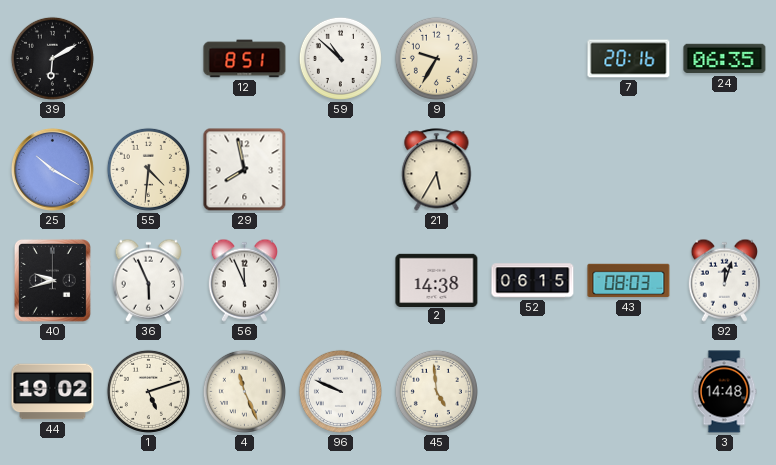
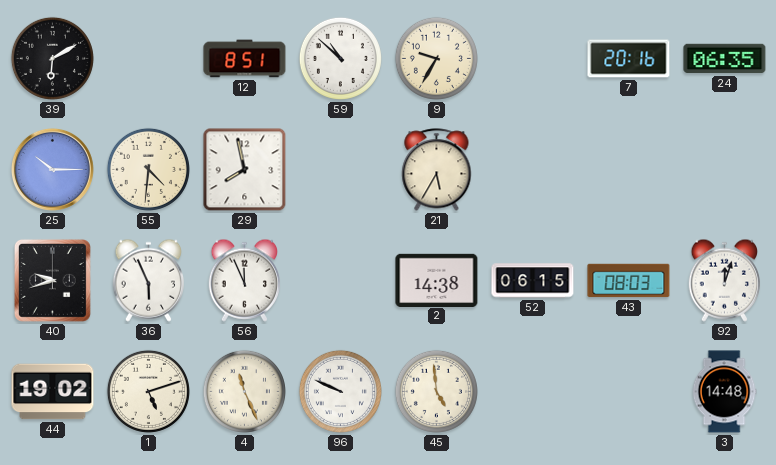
25: 10:20 -> 10:15 (52, 169)
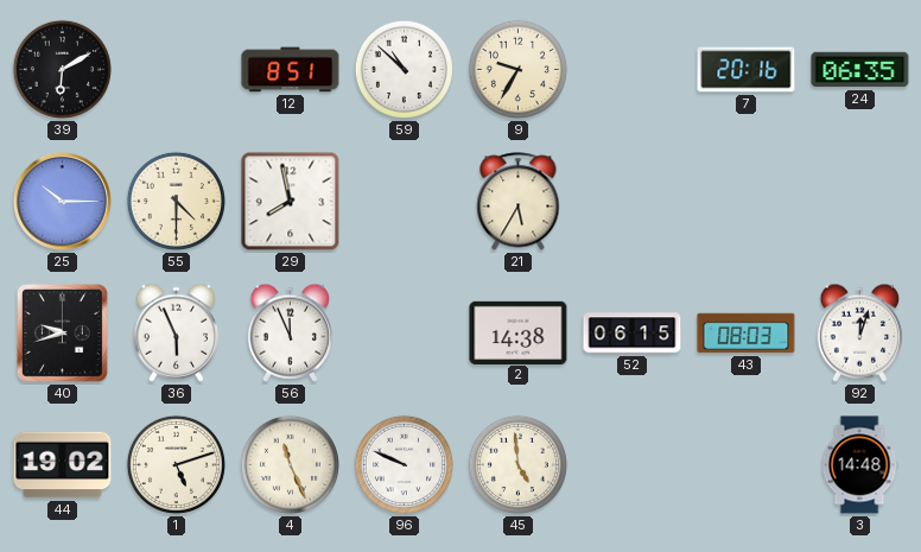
55: 4:31 -> 4:30 (176, 201)
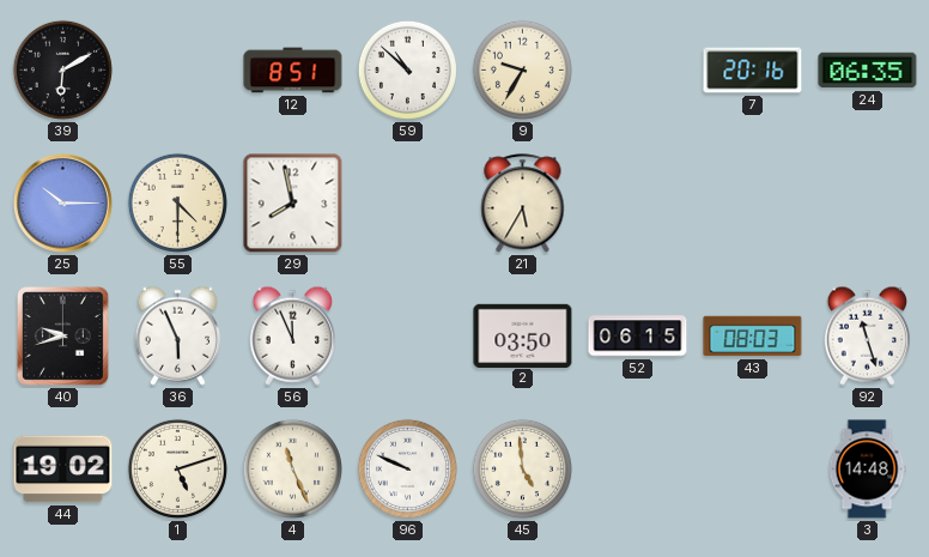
2: 14:38 -> 03:50 (523, 335)
92: 12:03 -> 11:27 (867, 335)
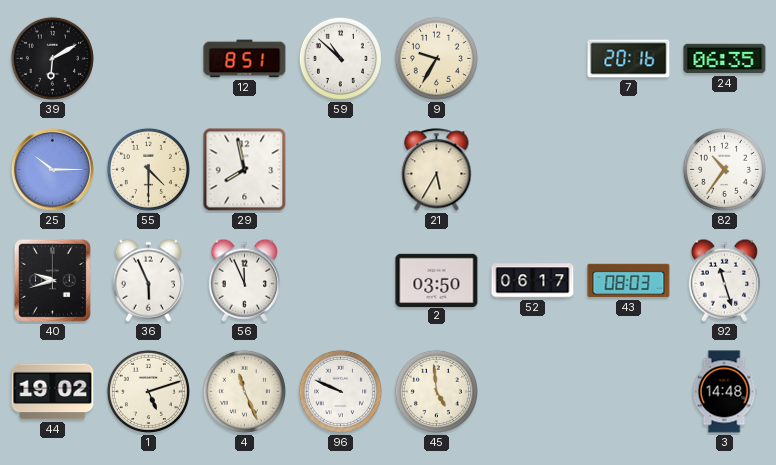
82: none -> 10:36 (724, 169)
52: 06:15 -> 06:17 (533, 281)
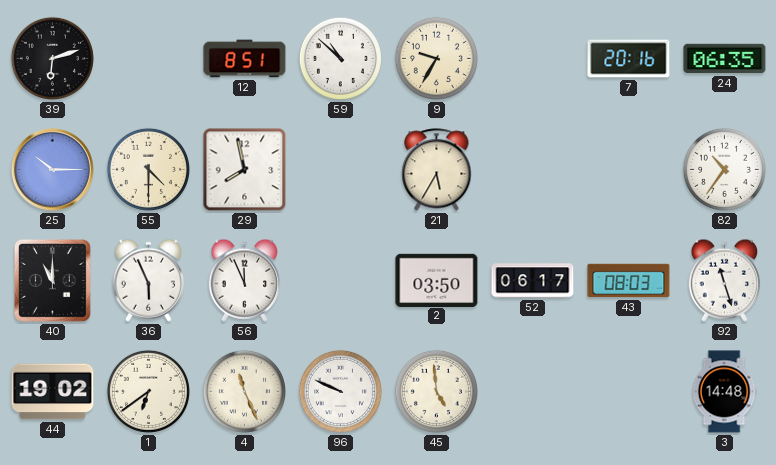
39: 6:10 -> 6:12 (52, 58)
40: 9:42 -> 11:00 (52, 280)
1: 5:12 -> 6:39 (148, 391)
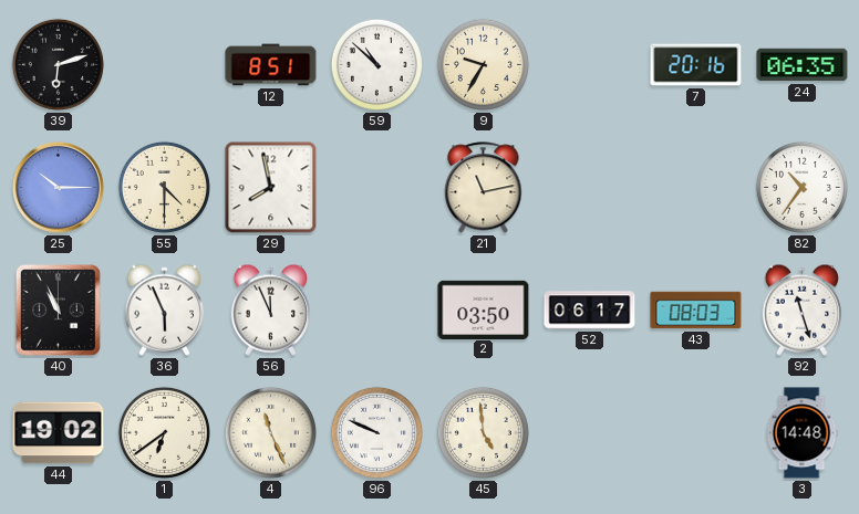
21: 5:35 -> 11:13 (484, 188)
40: 11:00 -> 10:56 (58, 310)
